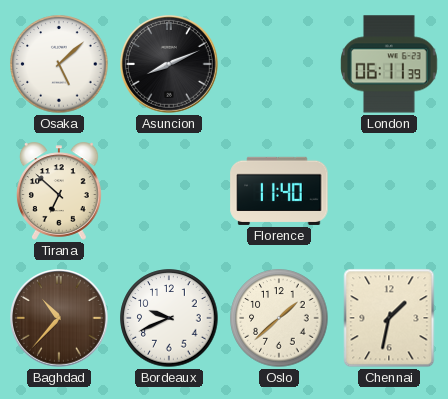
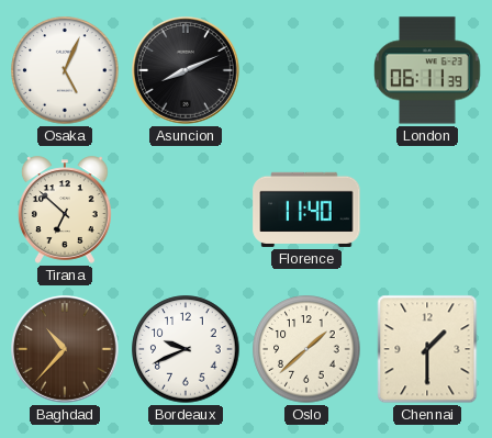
Osaka: 5:08 -> 5:04 (65, 70)
Chennai: 1:32 -> 1:30 (427, 349)
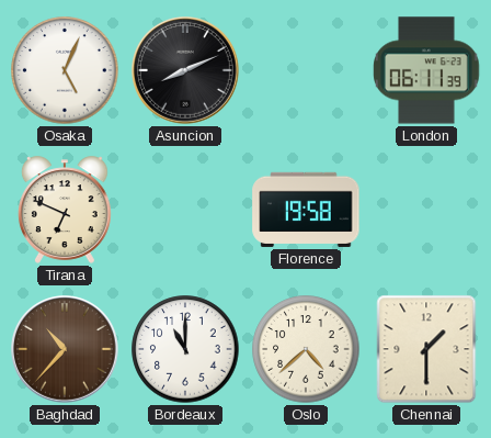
Tirana: 6:52 -> 6:49 (65, 210)
Florence: 11:40 -> 19:58 (306, 210)
Bordeaux: 9:41 -> 11:00 (185, 349)
Oslo: 1:38 -> 4:38 (306, 349)
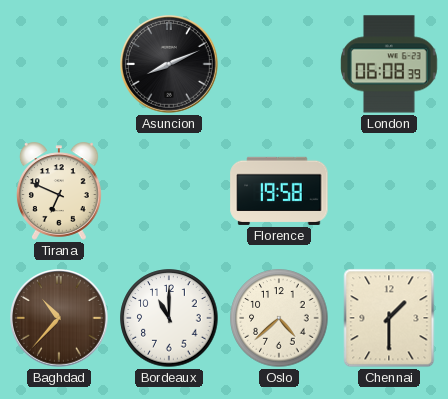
Osaka: 5:04 -> none (65, 70)
London: 06:11 -> 06:08 (389, 64)
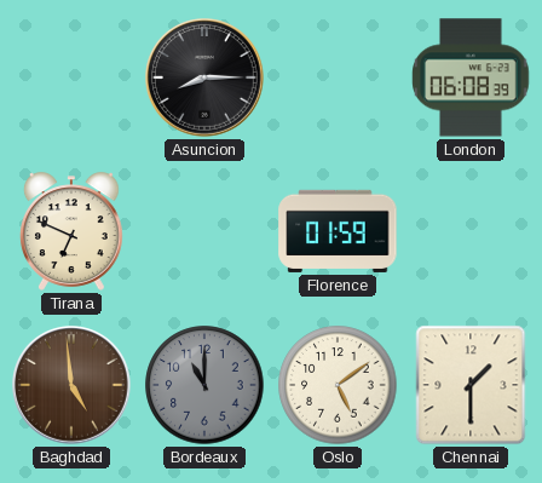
Asuncion: 8:11 -> 8:15 (206, 79)
Florence: 19:58 -> 01:59 (338, 231)
Baghdad: 10:37 -> 4:59 (73, 386)
Bordeaux dial: white -> grey (204, 385)
Oslo: 4:38 -> 5:09 (338, 385)
